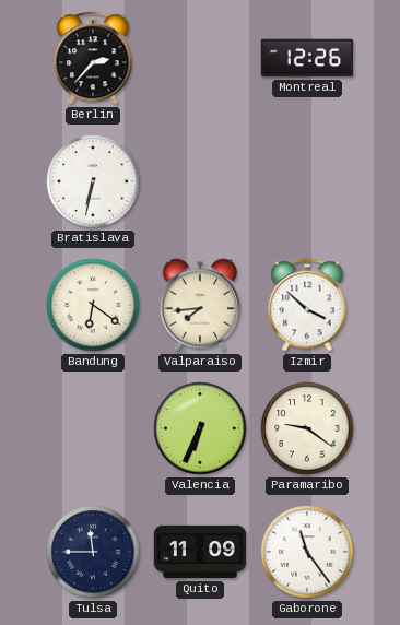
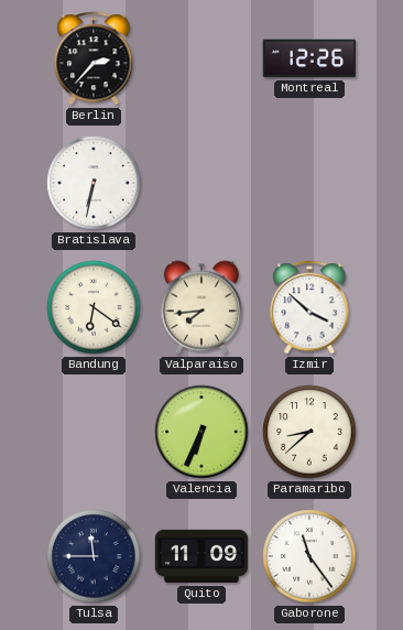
Paramaribo: 9:21 -> 8:38 (309, 432)
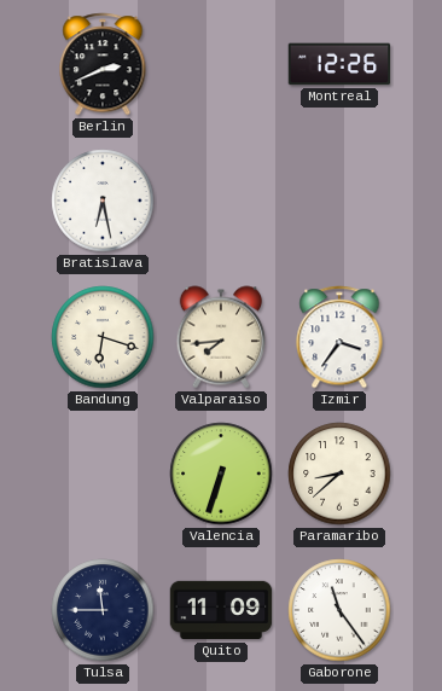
Berlin: 2:37 -> 2:41 (103, 64)
Bratislava: 6:32 -> 6:28 (103, 201)
Bandung: 6:21 -> 6:18 (103, 337)
Izmir: 3:52 -> 3:36 (339, 337)
Valencia: 6:34 -> 6:33 (221, 474)
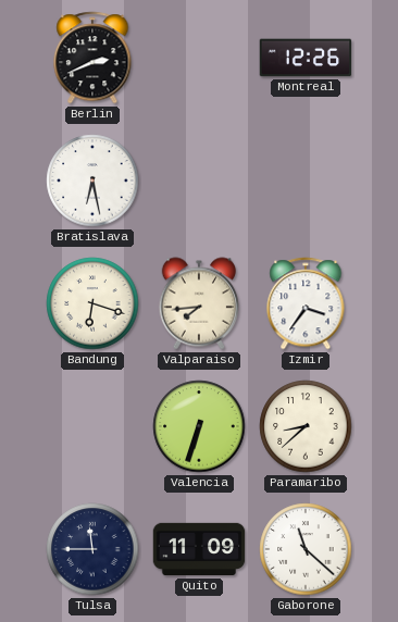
Gaborone: 11:24 -> 11:22 (306, 549)
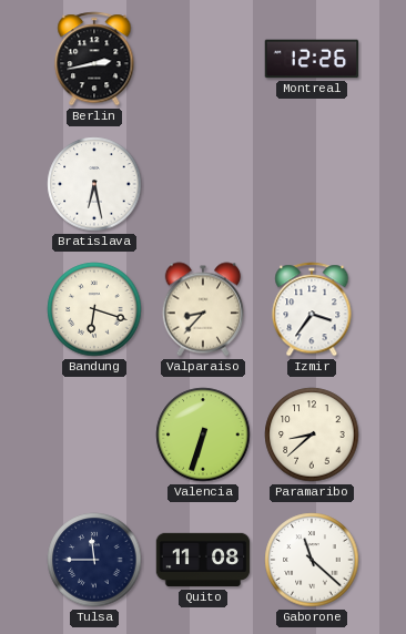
Berlin: 2:41 -> 2:43 (94, 59)
Valparaiso: 7:44 -> 8:37 (203, 309)
Quito: 11:09 -> 11:08 (203, 560)
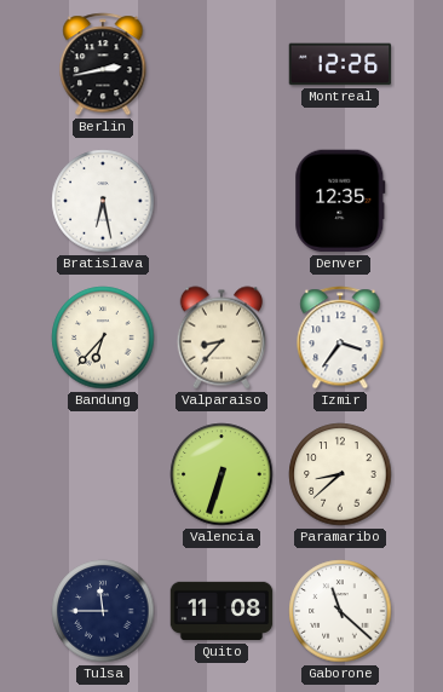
Denver: none -> 12:35 (340, 201)
Bandung: 6:18 -> 6:37 (103, 338)
